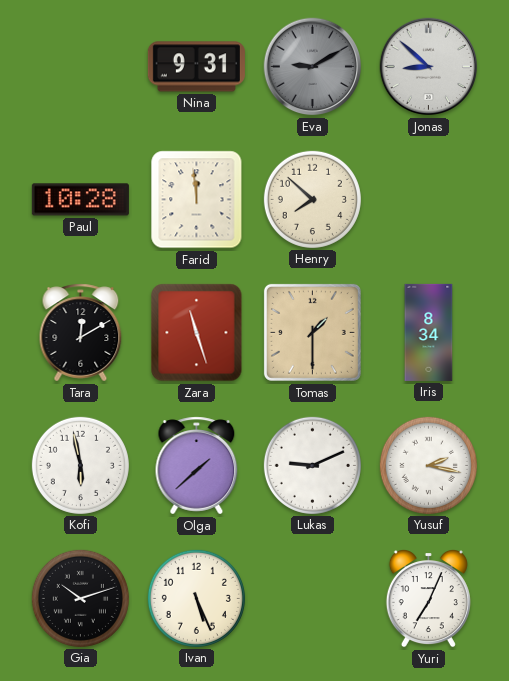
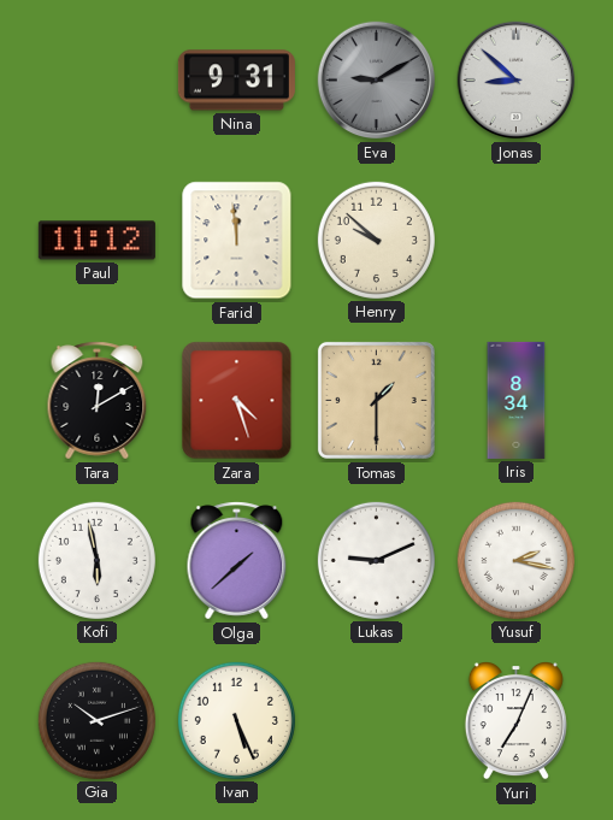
Paul: 10:28 -> 11:12 (96, 241)
Henry: 7:52 -> 9:52 (376, 240)
Zara: 11:27 -> 4:27 (237, 401)
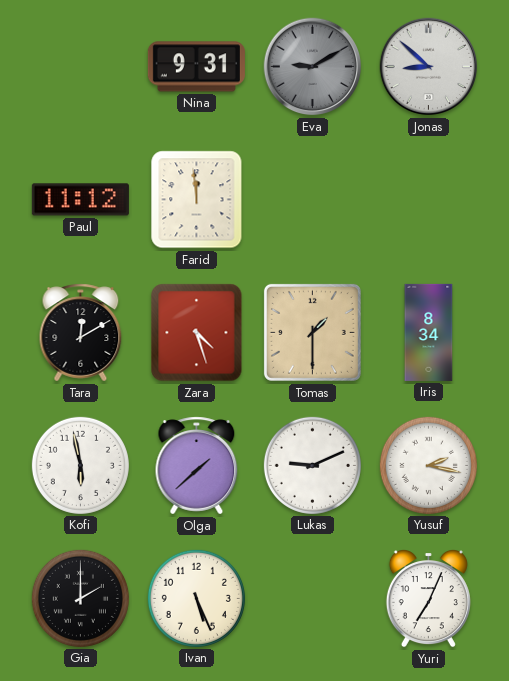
Henry: 9:52 -> none (376, 240)
Gia: 10:12 -> 2:00 (80, 598)
